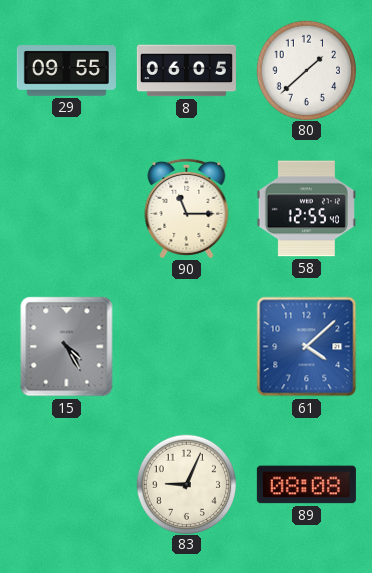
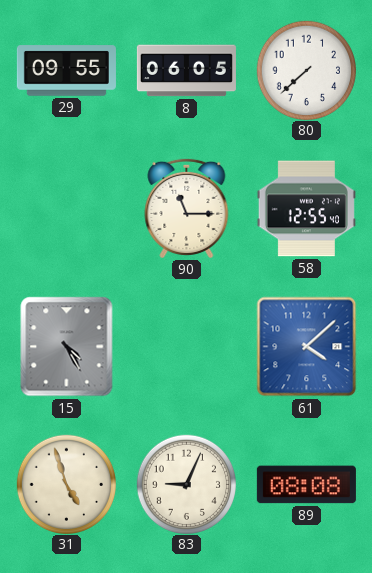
80: 1:38 -> 7:38 (306, 70)
31: none -> 4:57 (66, 484)
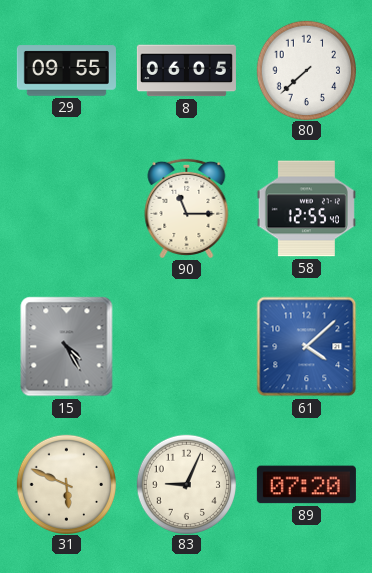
31: 4:57 -> 5:49 (66, 484)
89: 08:08 -> 07:20 (306, 485)
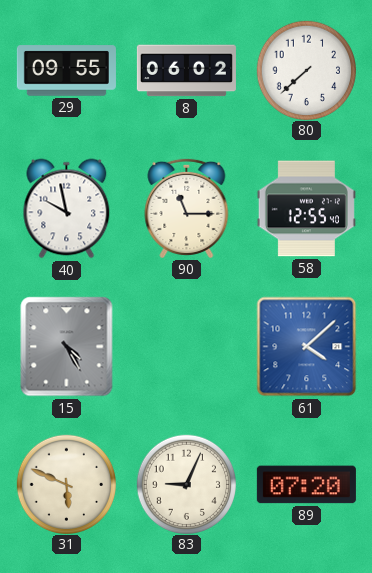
8: 06:05 -> 06:02 (186, 71)
40: none -> 9:58 (67, 209)
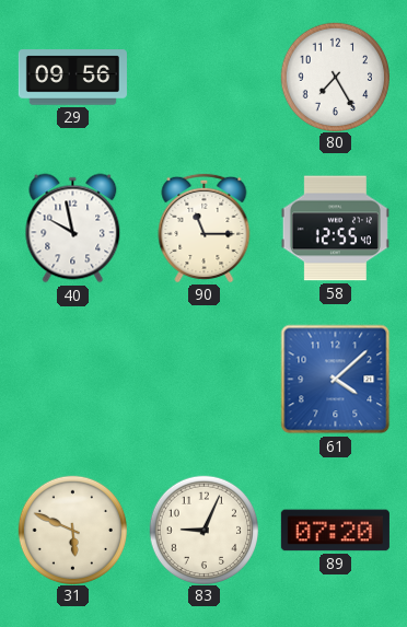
29: 09:55 -> 09:56 (72, 78)
8: 06:02 -> none (186, 71)
80: 7:38 -> 7:25 (335, 77)
15: 4:25 -> none (67, 347)
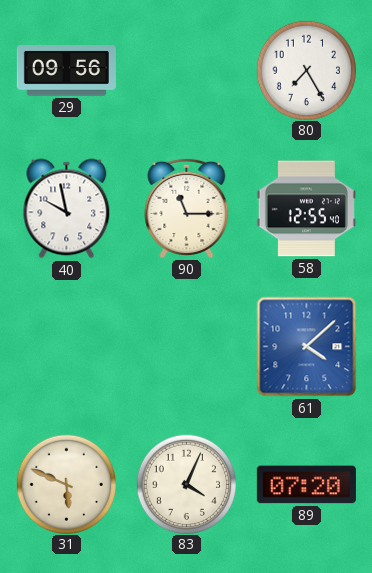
83: 9:04 -> 4:04 (186, 484)
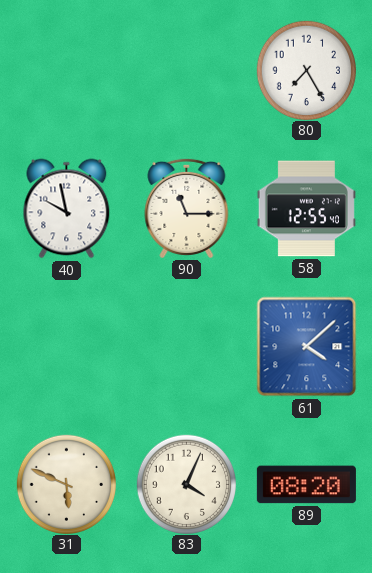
29: 09:56 -> none (66, 71)
89: 07:20 -> 08:20 (306, 485)
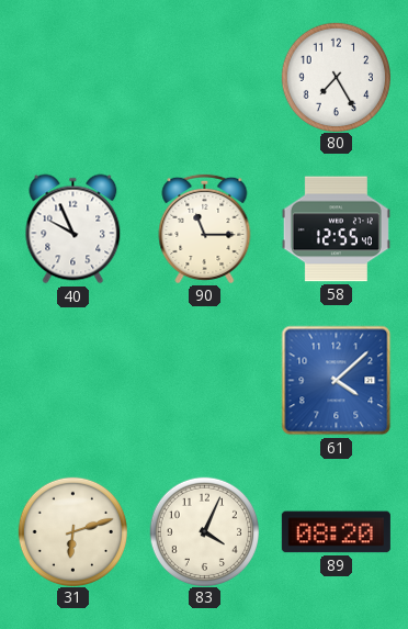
40: 9:58 -> 9:56 (73, 229)
31: 5:49 -> 6:12 (72, 531)
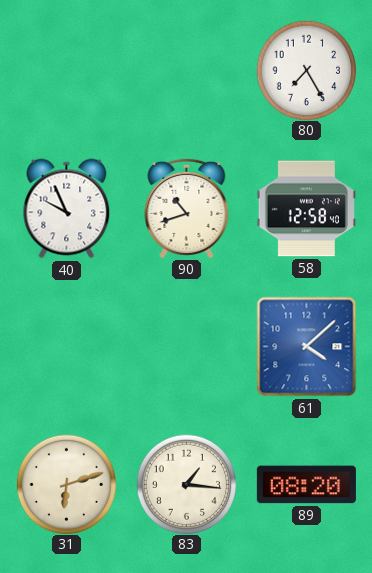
90: 11:15 -> 10:42 (187, 208)
58: 12:55 -> 12:58 (306, 209)
83: 4:04 -> 1:16 (186, 484)
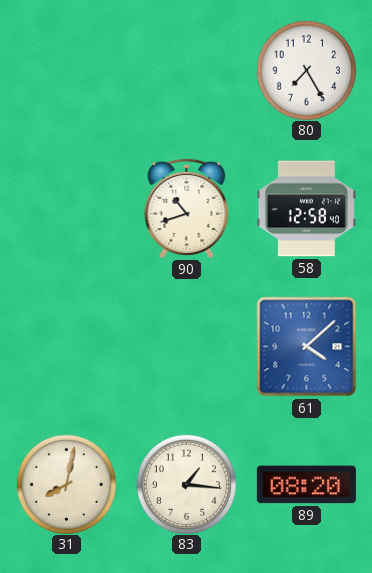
40: 9:56 -> none (67, 209)
31: 6:12 -> 8:02 (66, 484)
